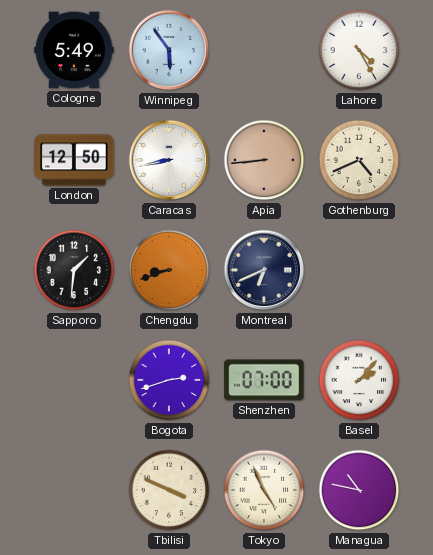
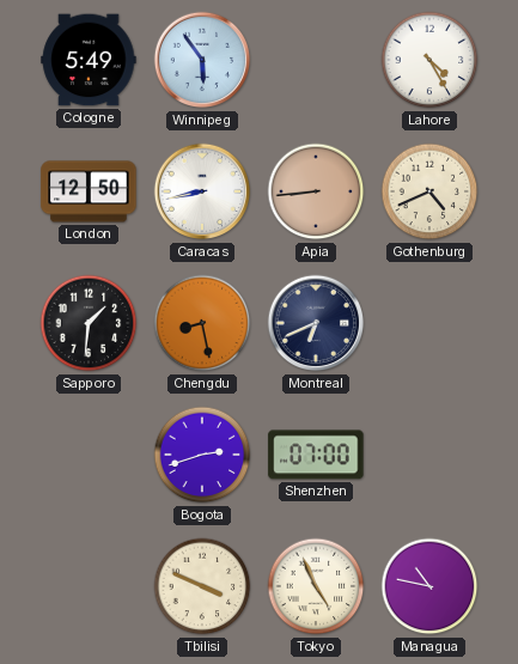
Chengdu: 8:42 -> 8:28 (202, 323)
Basel: 2:07 -> none (359, 380)
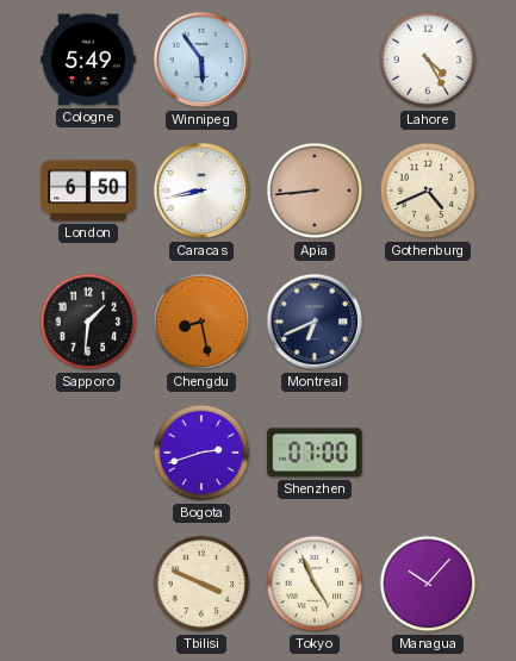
London: 12:50 -> 6:50 (88, 191)
Managua: 10:47 -> 10:07 (428, 584)
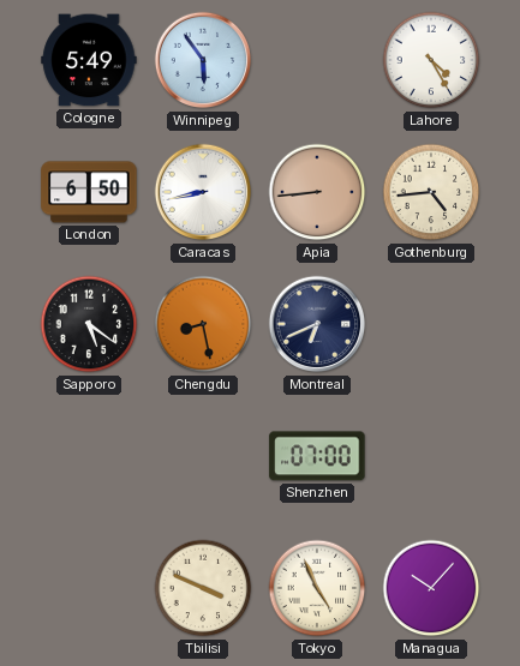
Gothenburg: 4:41 -> 4:44 (431, 192)
Sapporo: 1:31 -> 5:21 (89, 324)
Bogota: 2:42 -> none (201, 453)
